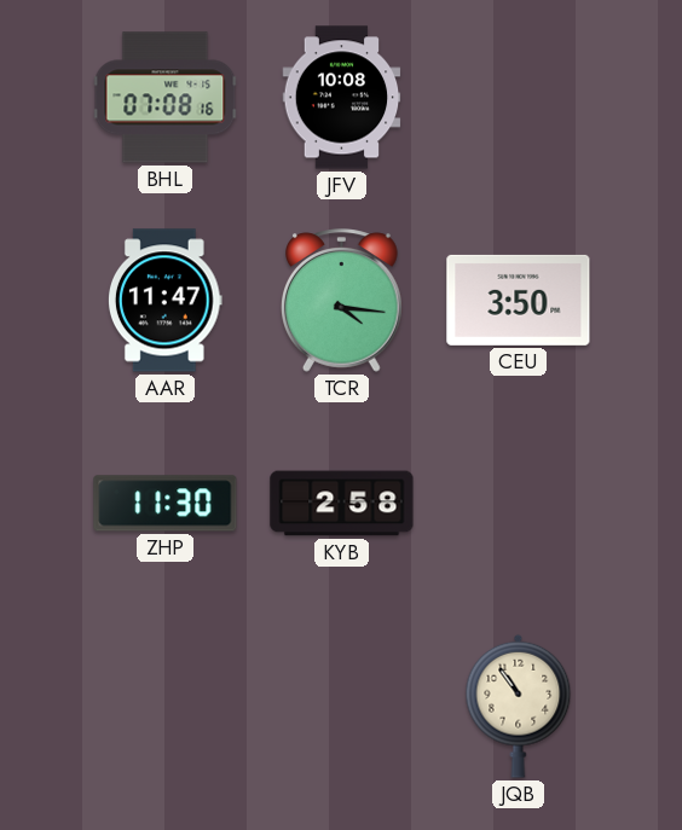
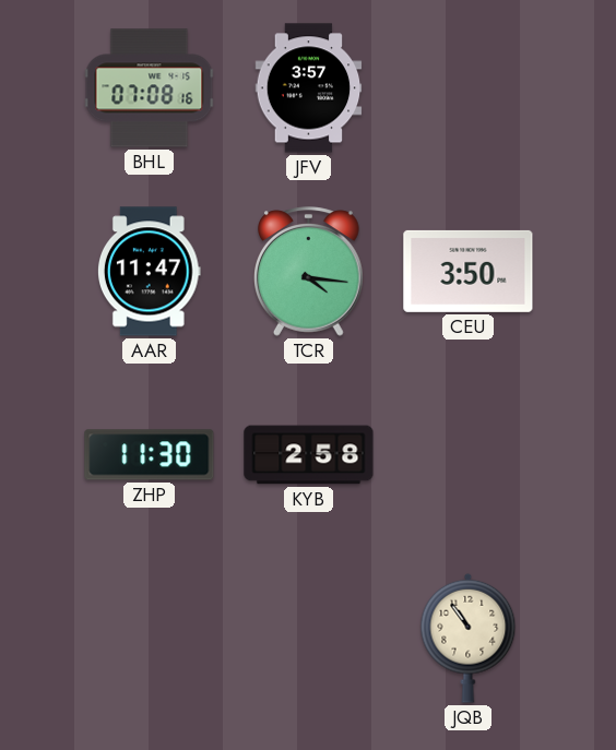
JFV: 10:08 -> 3:57 (309, 88)
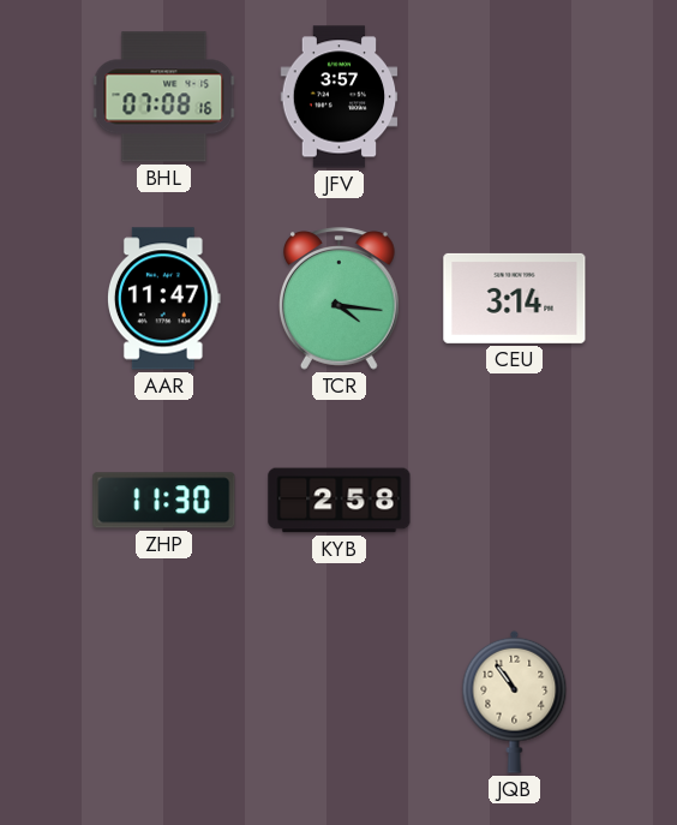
CEU: 3:50 -> 3:14 (515, 298)
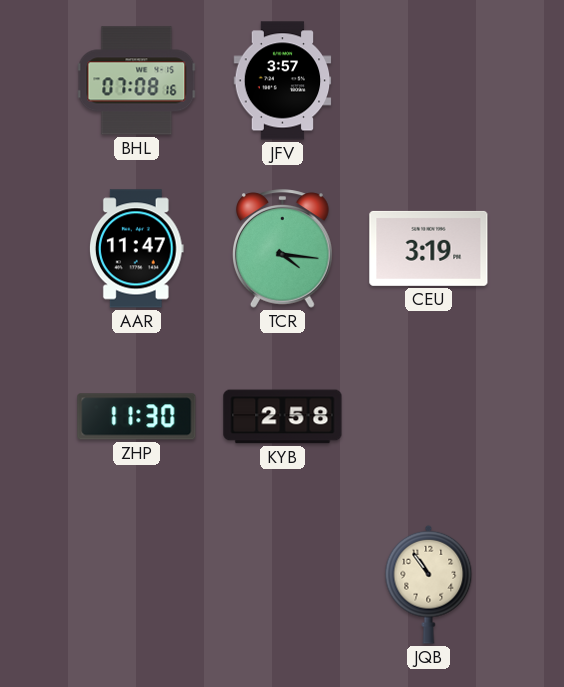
CEU: 3:14 -> 3:19 (429, 248)
